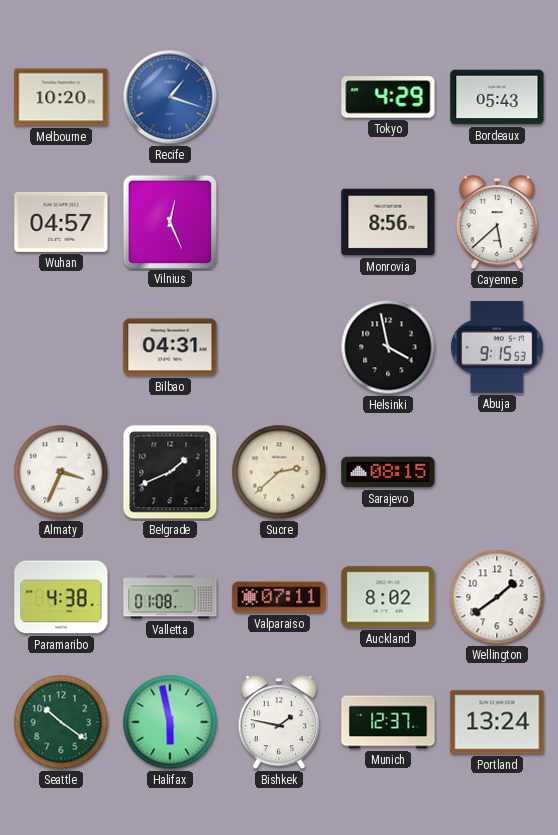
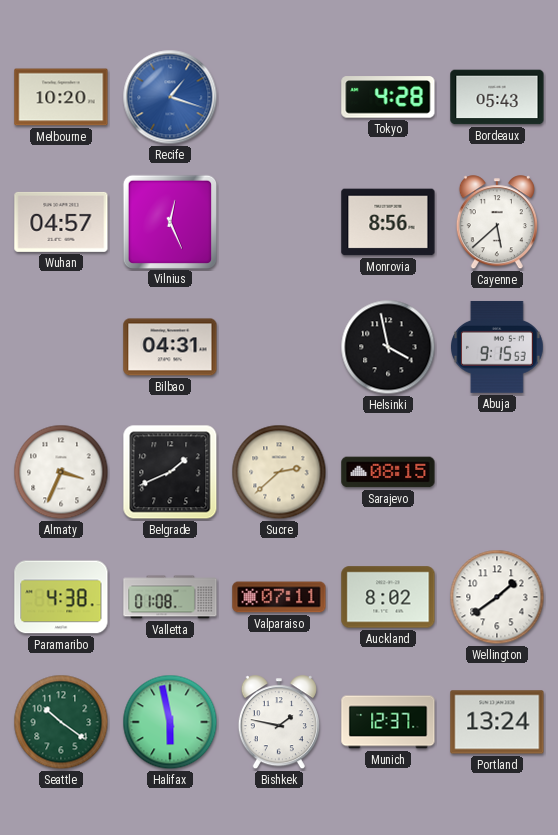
Tokyo: 4:29 -> 4:28 (388, 97)
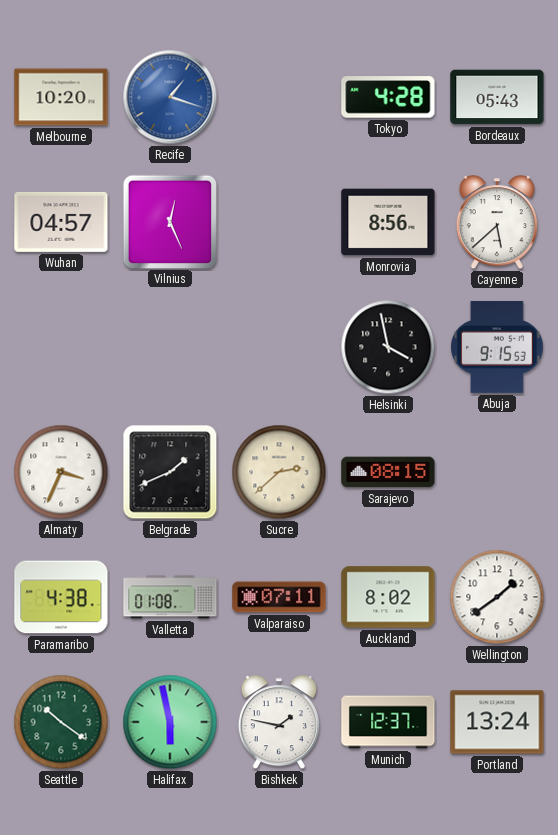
Bilbao: 04:31 -> none (170, 347)
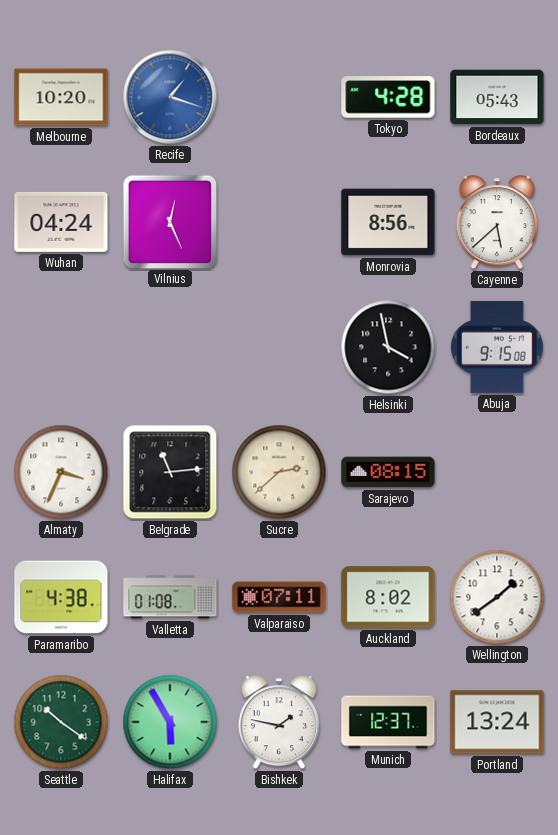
Wuhan: 04:57 -> 04:24 (61, 222)
Abuja: 9:15:53 -> 9:15:08 (498, 347)
Belgrade: 1:41 -> 11:14 (170, 472)
Halifax: 5:58 -> 5:55 (170, 722)
